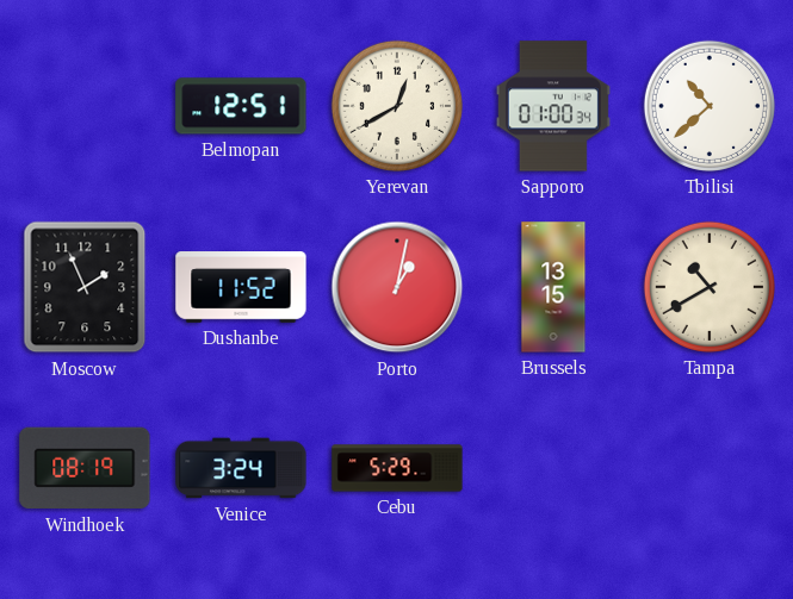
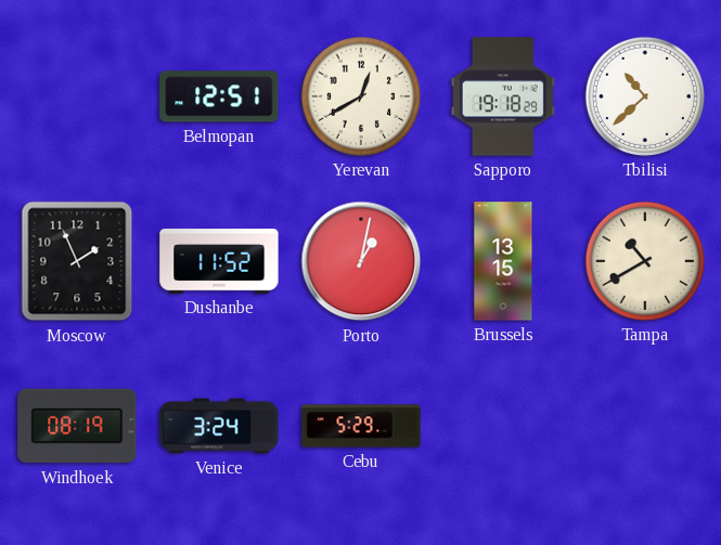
Sapporo: 01:00 -> 19:18 (503, 96)
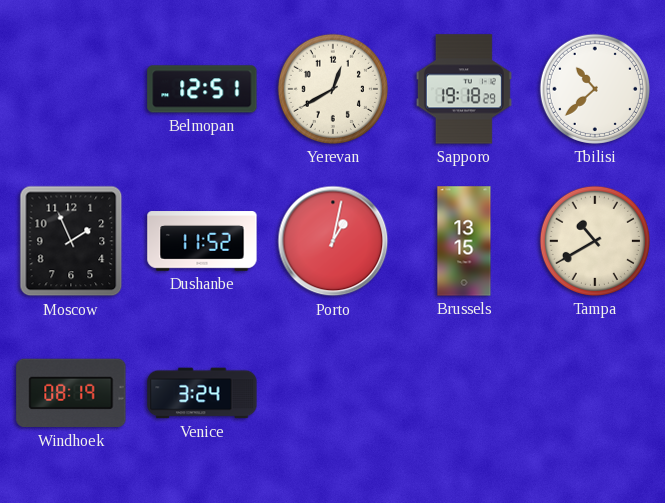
Cebu: 5:29 -> none (361, 426)
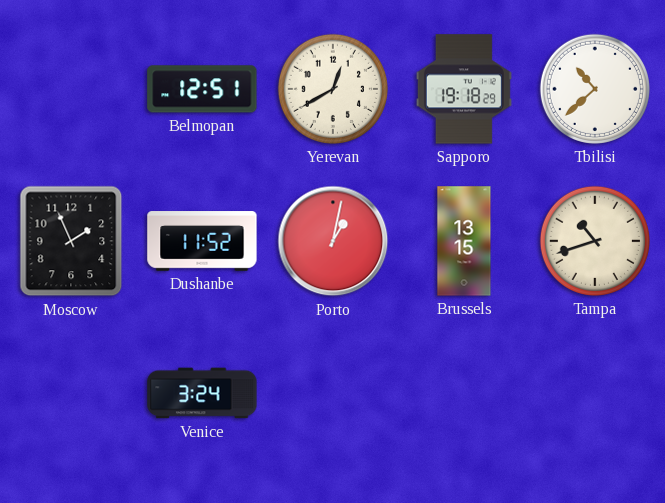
Tampa: 10:40 -> 10:42 (595, 241)
Windhoek: 08:19 -> none (71, 393)
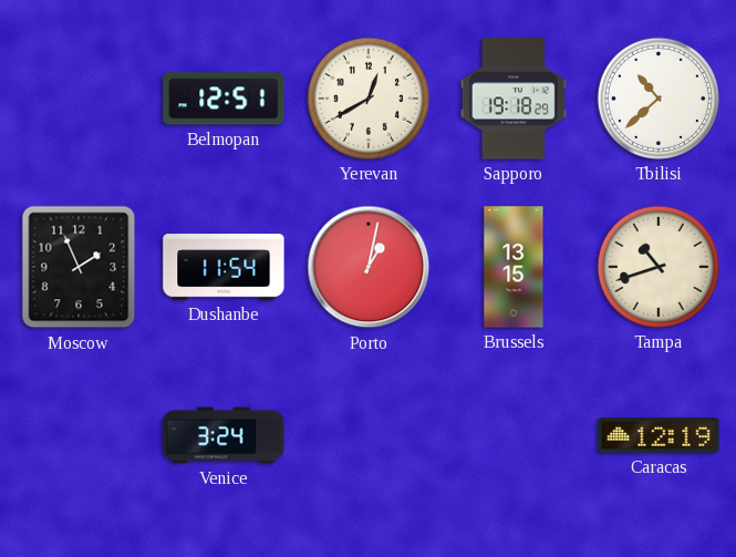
Dushanbe: 11:52 -> 11:54 (224, 267)
Caracas: none -> 12:19 (659, 435)
